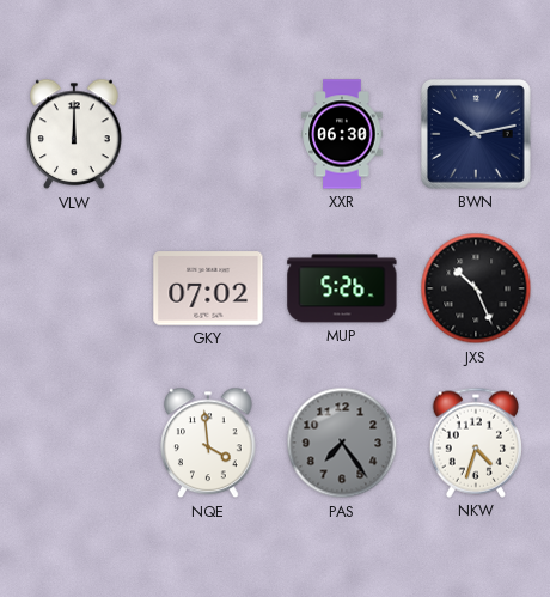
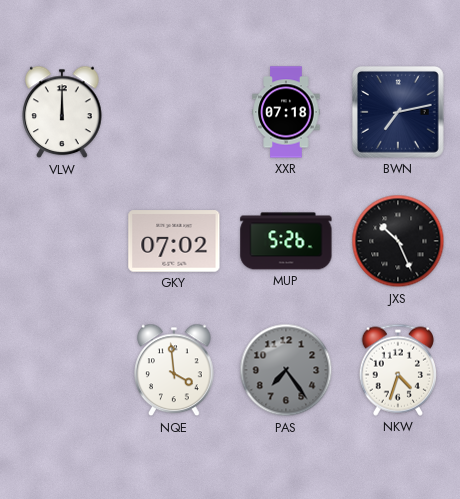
XXR: 06:30 -> 07:18 (286, 112)
BWN: 10:13 -> 7:13 (399, 113)
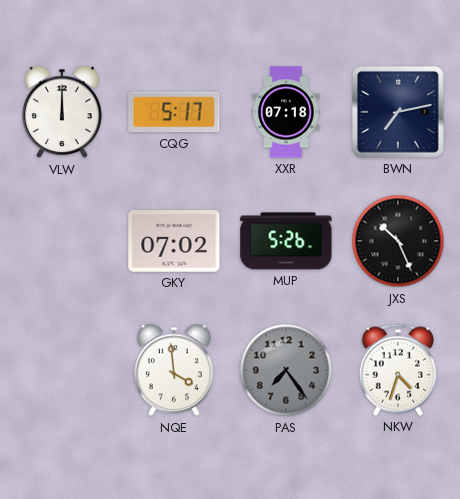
CQG: none -> 5:17 (174, 112)
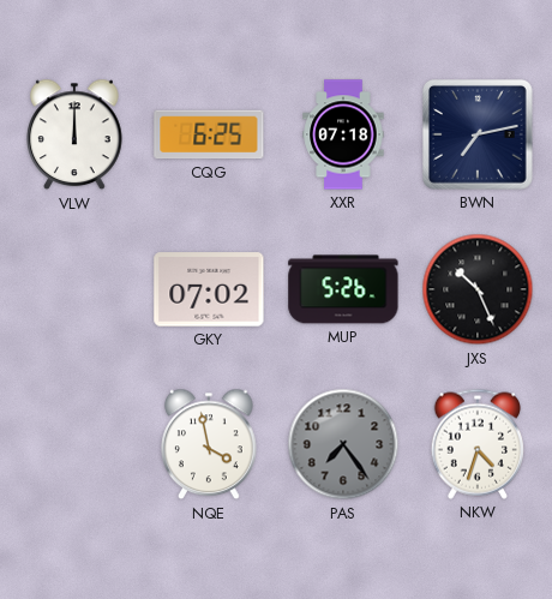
CQG: 5:17 -> 6:25 (209, 134)
NQE: 3:59 -> 3:58 (209, 444)
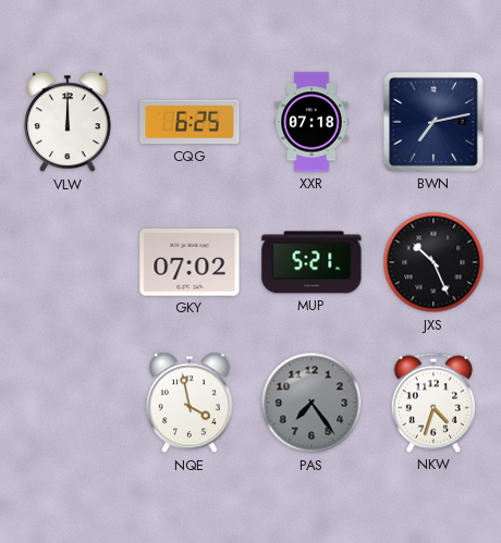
MUP: 5:26 -> 5:21 (311, 262)
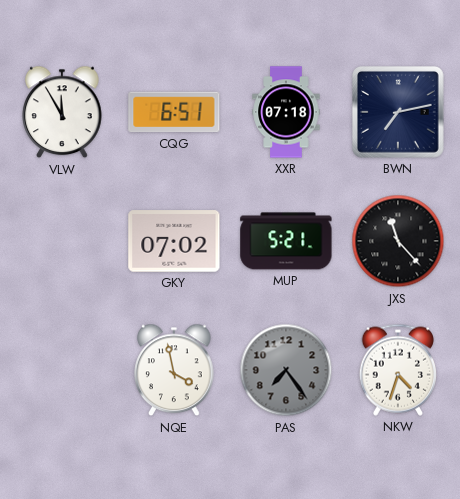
VLW: 12:00 -> 11:55 (62, 112)
CQG: 6:25 -> 6:51 (174, 112)
JXS: 10:26 -> 11:23 (398, 241)
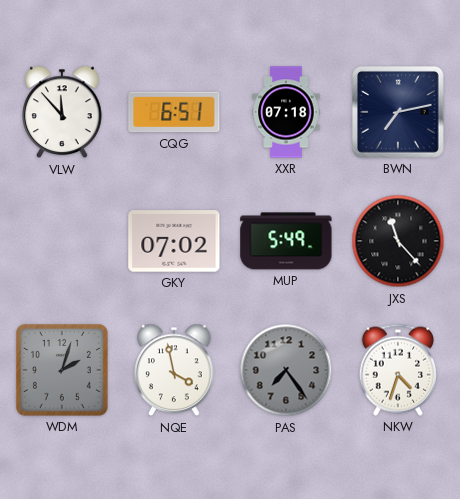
VLW: 11:55 -> 11:53 (62, 112)
MUP: 5:21 -> 5:49 (286, 241)
WDM: none -> 2:03 (62, 370)
